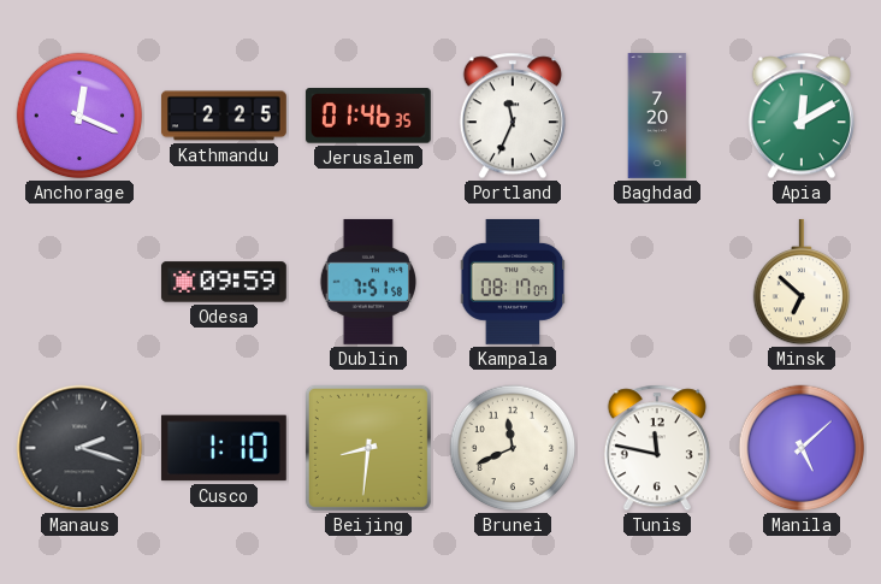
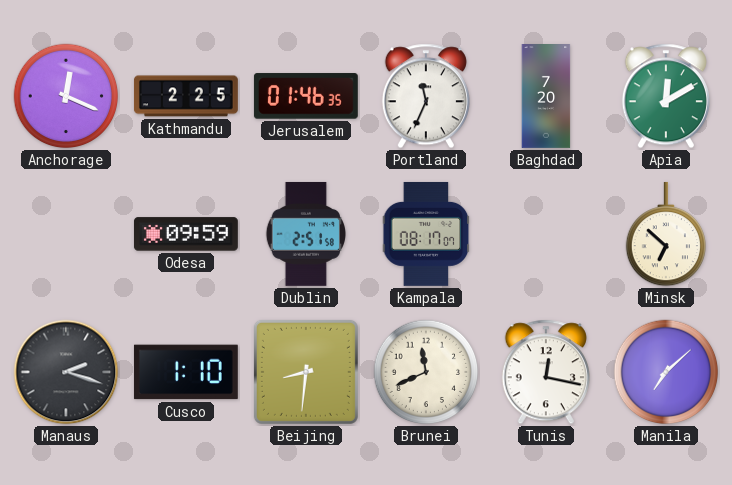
Dublin: 7:51 -> 2:51 (305, 234)
Tunis: 11:47 -> 12:17 (546, 372)
Manila: 5:08 -> 7:08 (666, 372)
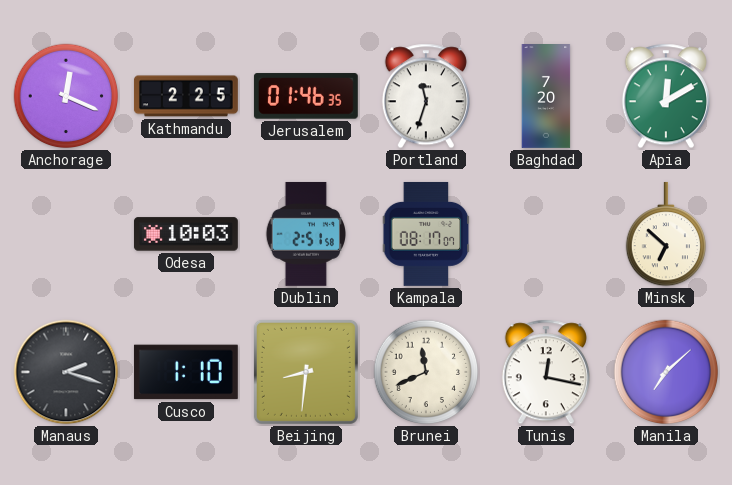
Portland: 11:34 -> 11:33 (426, 96)
Odesa: 09:59 -> 10:03 (186, 234)
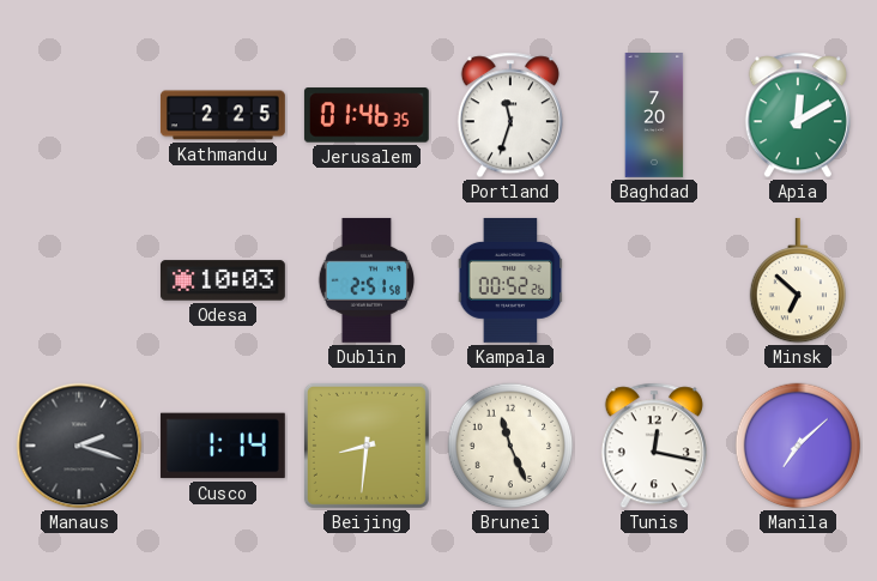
Anchorage: 12:19 -> none (66, 96)
Kampala: 08:17 -> 00:52 (510, 280)
Cusco: 1:10 -> 1:14 (223, 446)
Brunei: 11:41 -> 11:26 (510, 446)
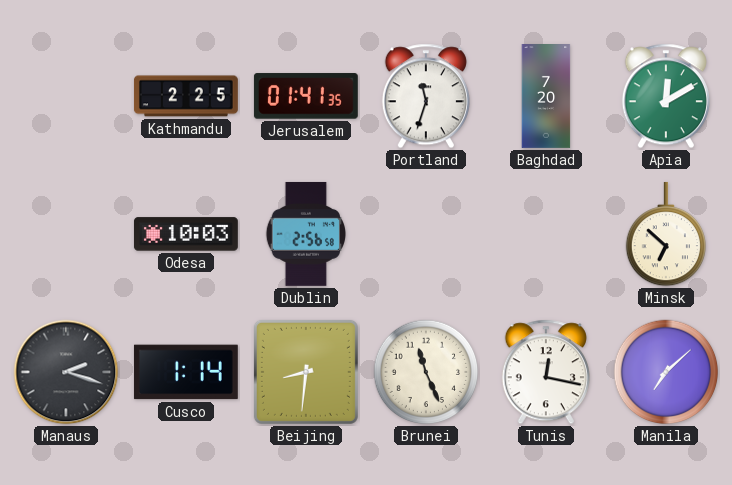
Jerusalem: 01:46 -> 01:41 (306, 96)
Dublin: 2:51 -> 2:56 (305, 234)
Kampala: 00:52 -> none (510, 280)
